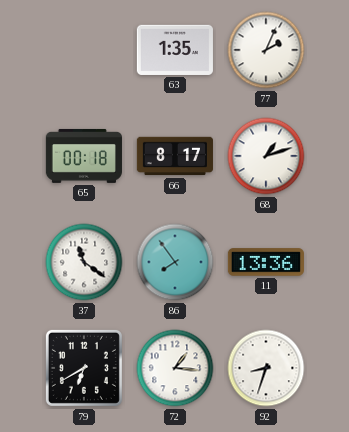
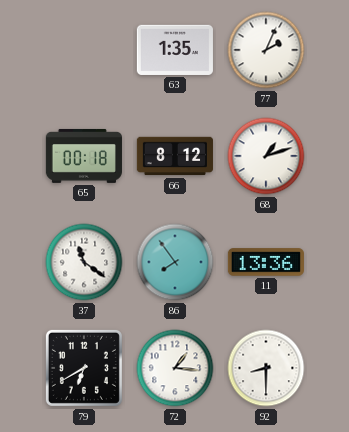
66: 8:17 -> 8:12 (175, 156)
92: 8:33 -> 8:30 (266, 368)
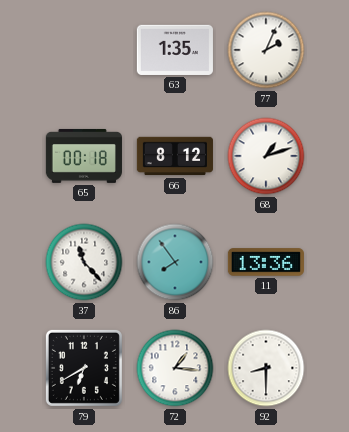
37: 11:21 -> 11:23 (84, 262)
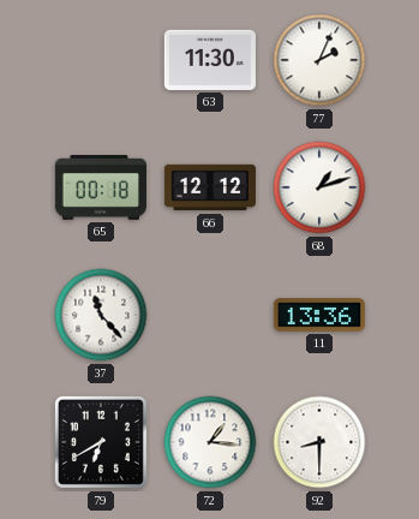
63: 1:35 -> 11:30 (210, 60)
66: 8:12 -> 12:12 (210, 187)
86: 7:54 -> none (175, 262)
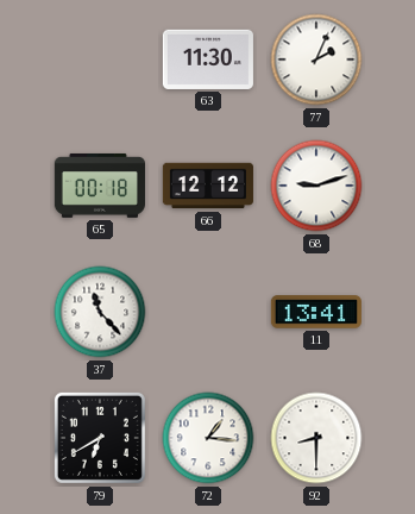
68: 1:12 -> 9:12 (316, 186)
11: 13:36 -> 13:41 (316, 312)
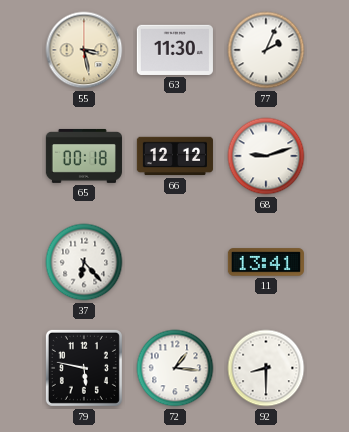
55: none -> 3:28 (84, 50)
37: 11:23 -> 6:23 (84, 262)
79: 6:40 -> 5:47 (84, 368)
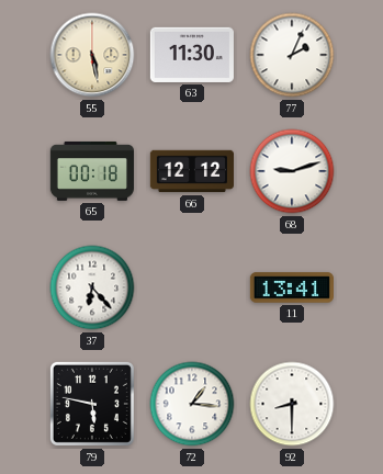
55: 3:28 -> 5:28 (92, 55)
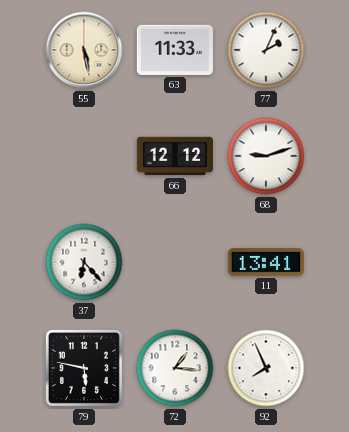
63: 11:30 -> 11:33 (175, 50)
65: 00:18 -> none (92, 171)
92: 8:30 -> 7:56 (266, 368)
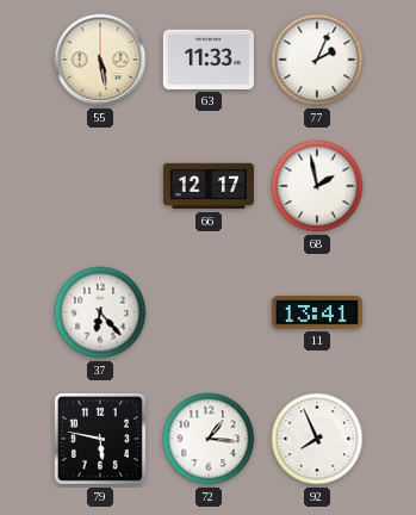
66: 12:12 -> 12:17 (209, 186)
68: 9:12 -> 1:58 (317, 186)
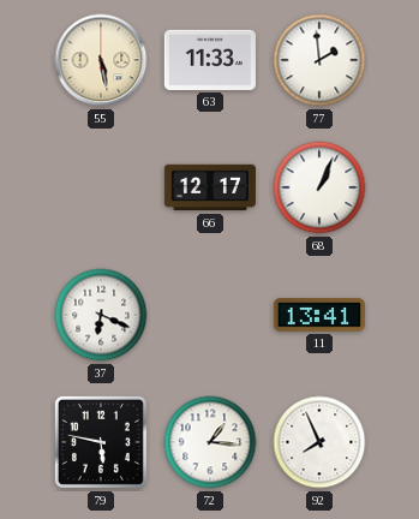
77: 2:04 -> 1:59 (319, 60)
68: 1:58 -> 1:04 (319, 187)
37: 6:23 -> 6:19 (101, 315)
